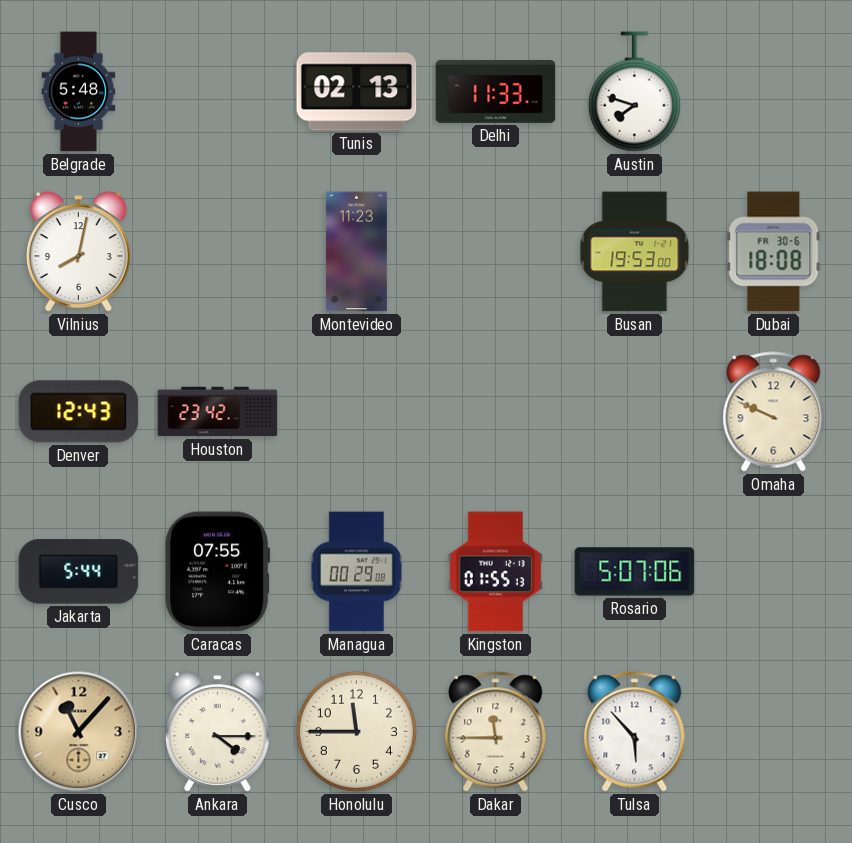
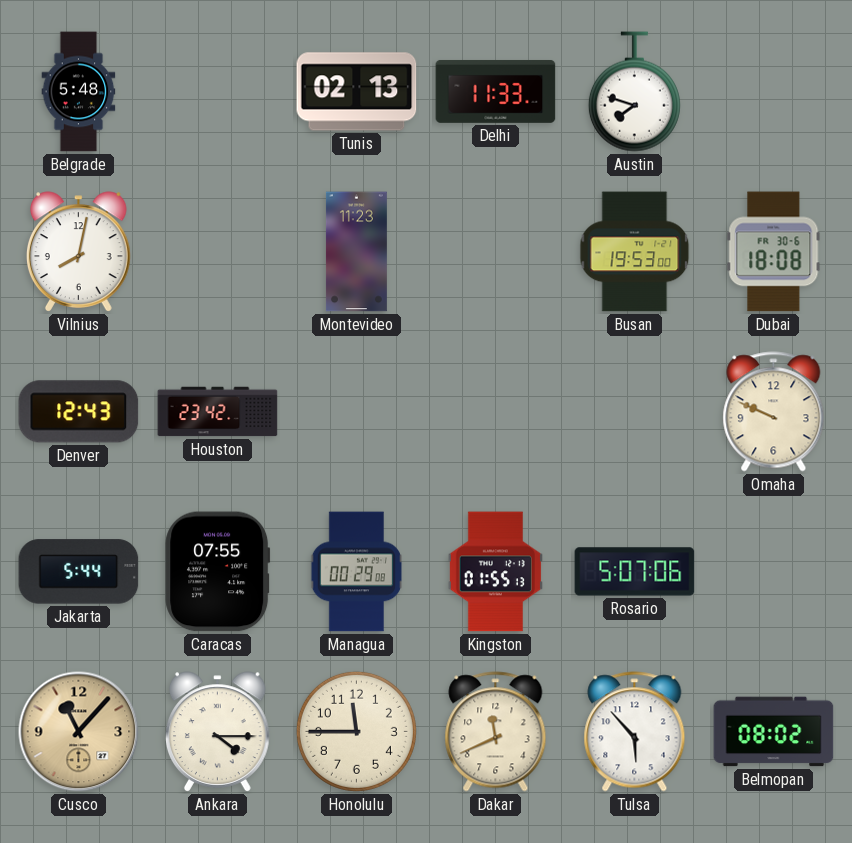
Dakar: 11:45 -> 11:41 (496, 732)
Belmopan: none -> 08:02 (774, 732)
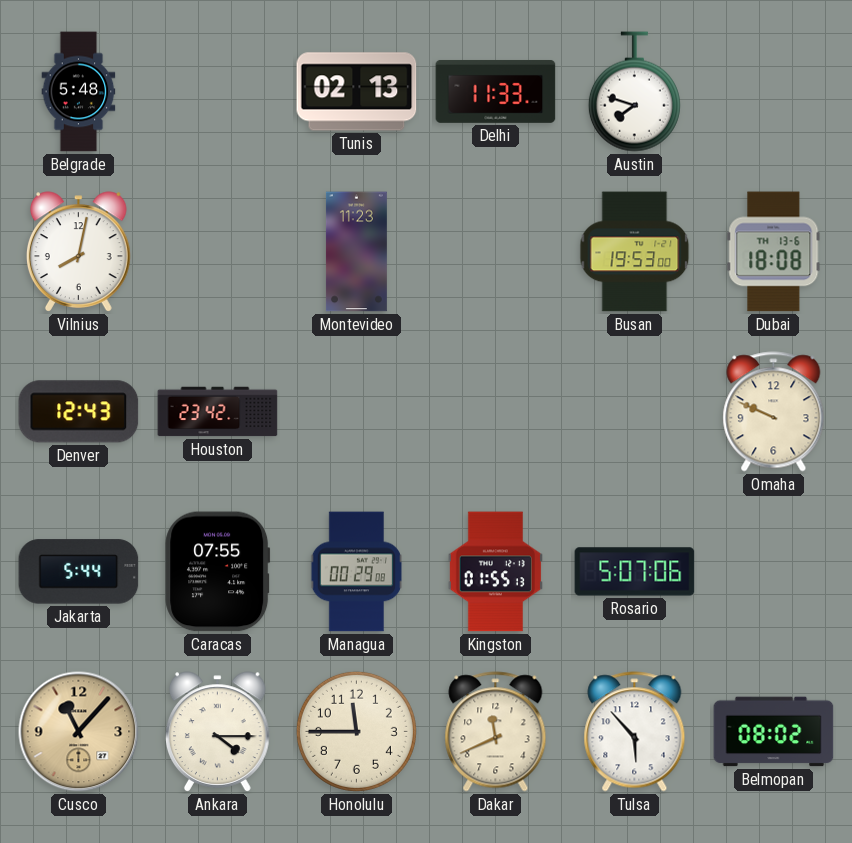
Dubai date: FR 30-6 -> TH 13-6 (774, 252)
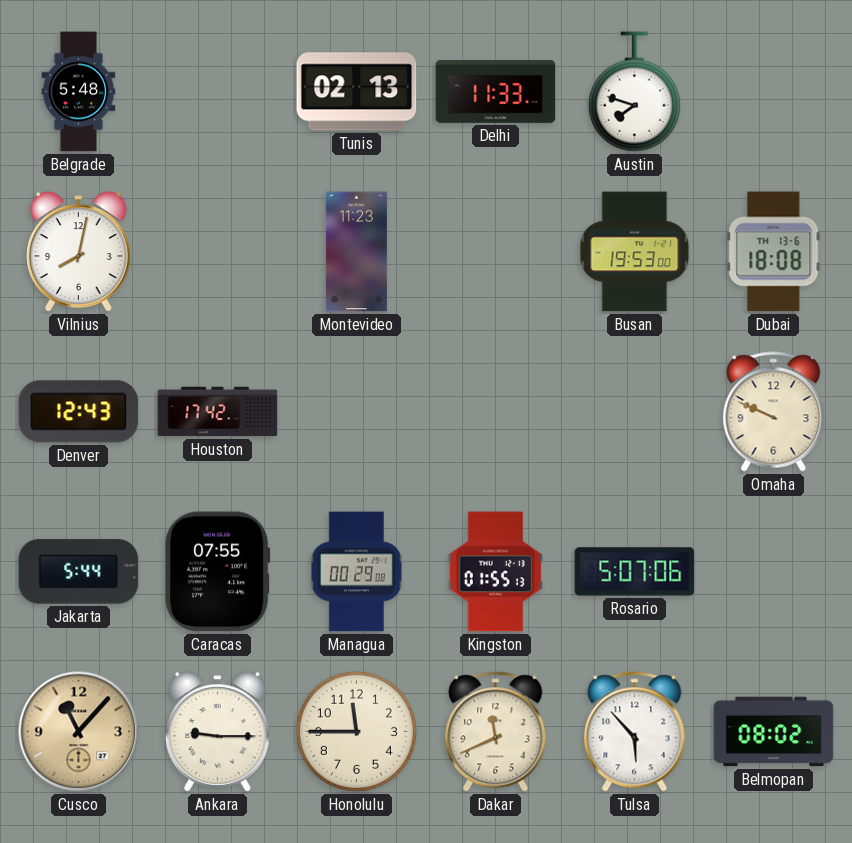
Houston: 23:42 -> 17:42 (218, 412)
Ankara: 4:15 -> 9:15 (218, 732)
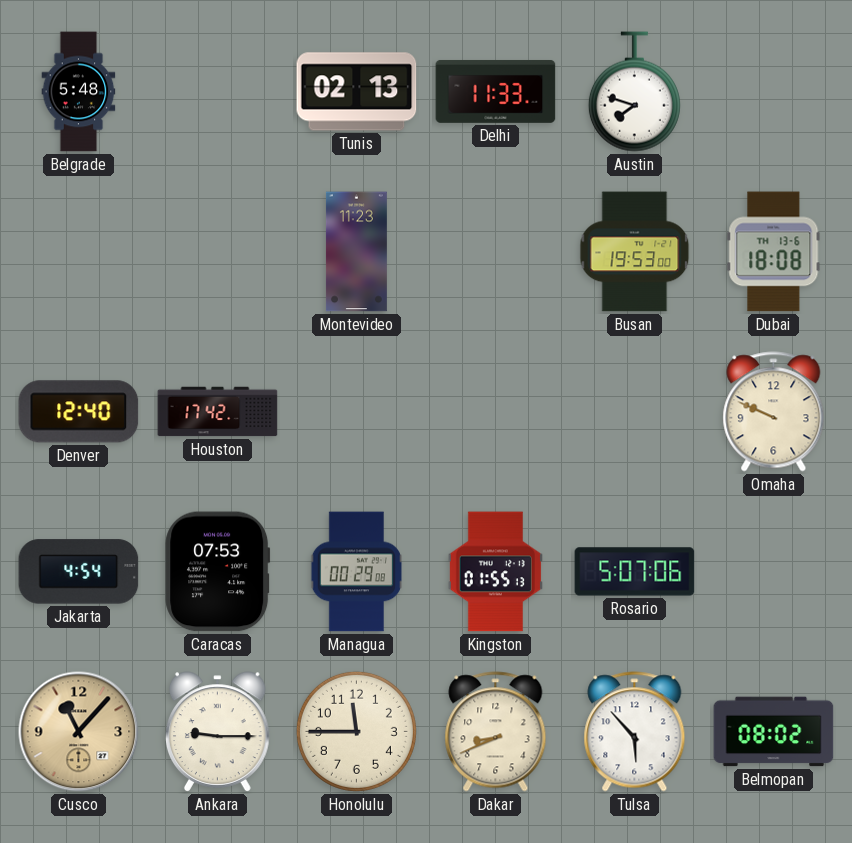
Vilnius: 8:02 -> none (79, 252)
Denver: 12:43 -> 12:40 (79, 412)
Jakarta: 5:44 -> 4:54 (79, 572)
Caracas: 07:55 -> 07:53 (218, 572)
Dakar: 11:41 -> 8:41 (496, 732)
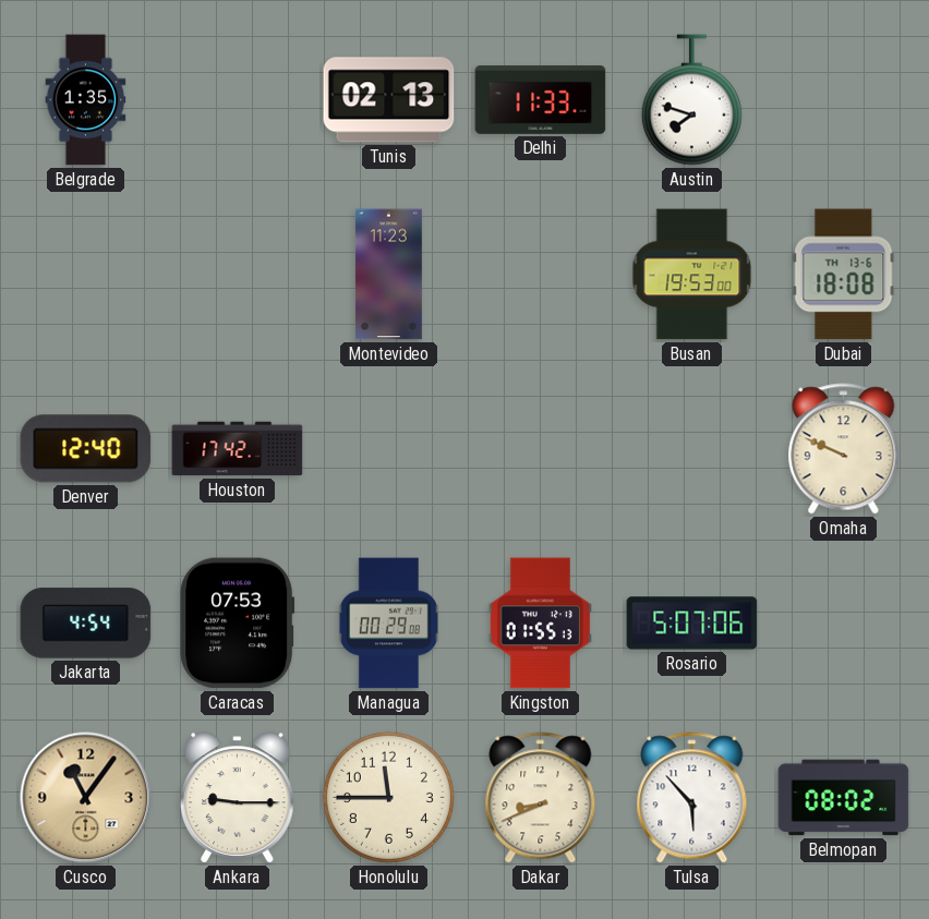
Belgrade: 5:48 -> 1:35 (86, 100)
Cusco: 11:07 -> 11:06 (86, 798)
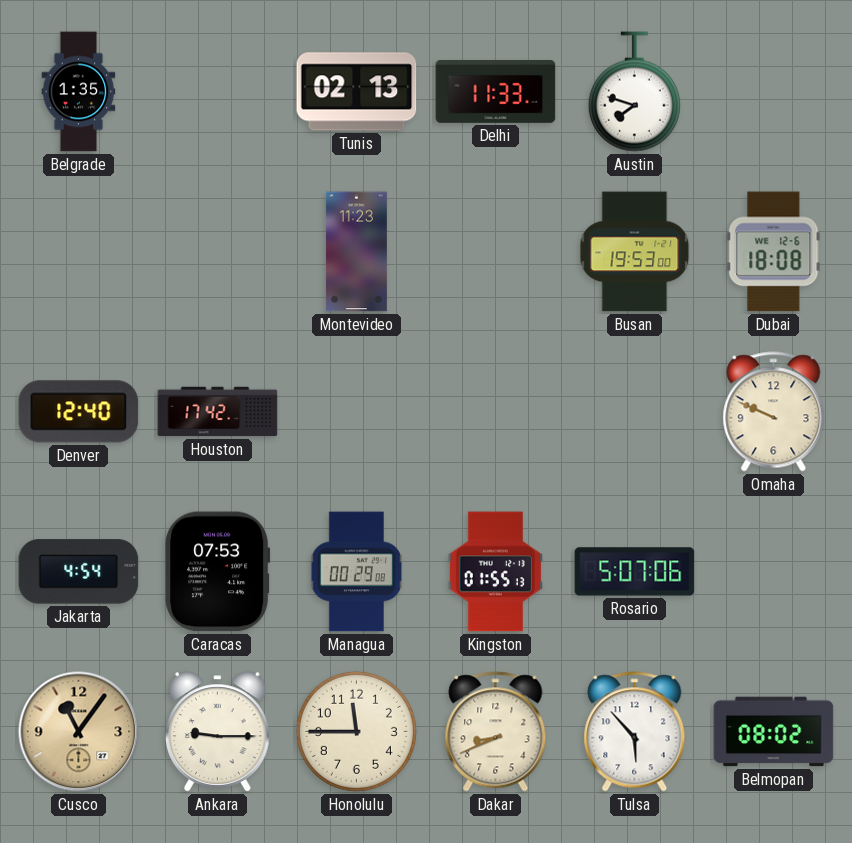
Dubai date: TH 13-6 -> WE 12-6 (774, 252)
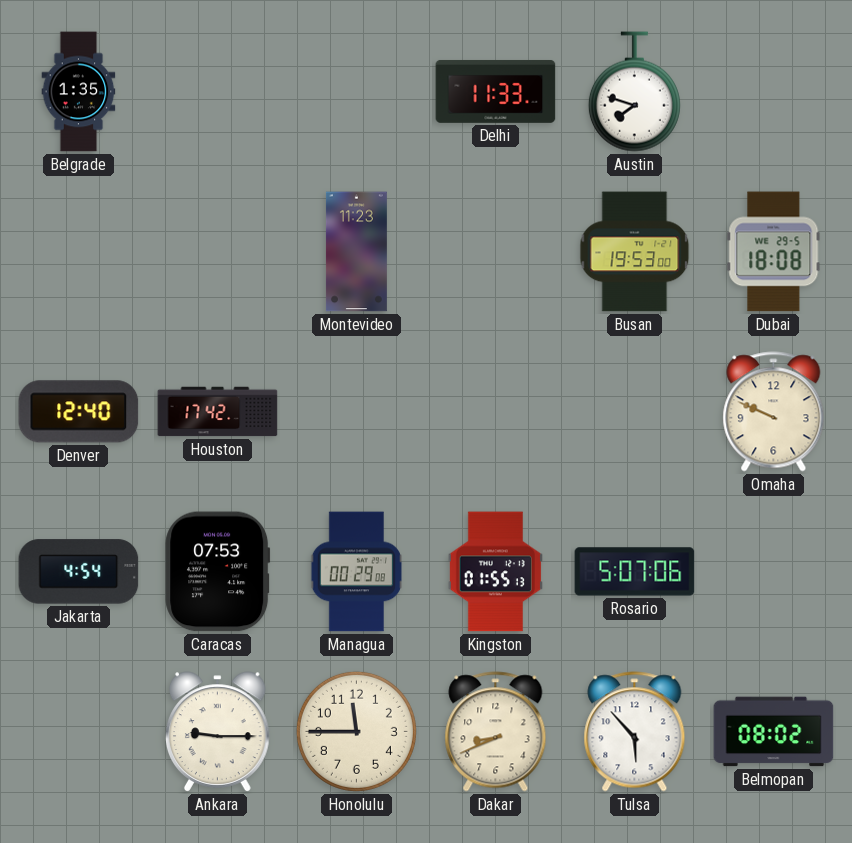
Tunis: 02:13 -> none (357, 92)
Dubai date: WE 12-6 -> WE 29-5 (774, 252)
Cusco: 11:06 -> none (79, 732)
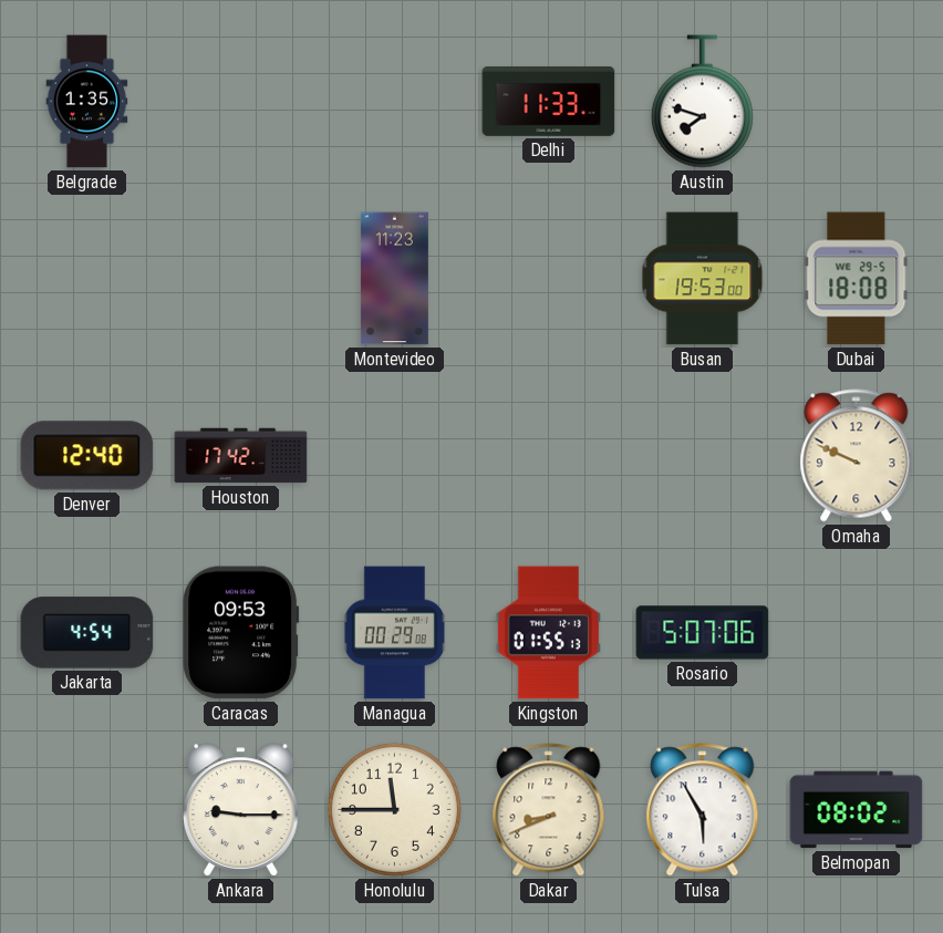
Caracas: 07:53 -> 09:53 (241, 633)
Tulsa: 5:53 -> 5:55 (703, 810)
